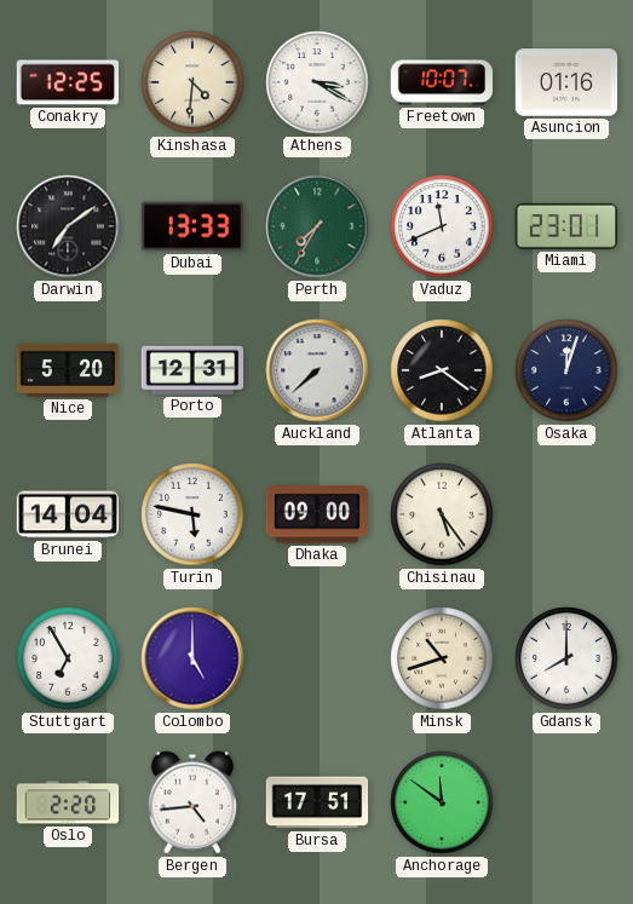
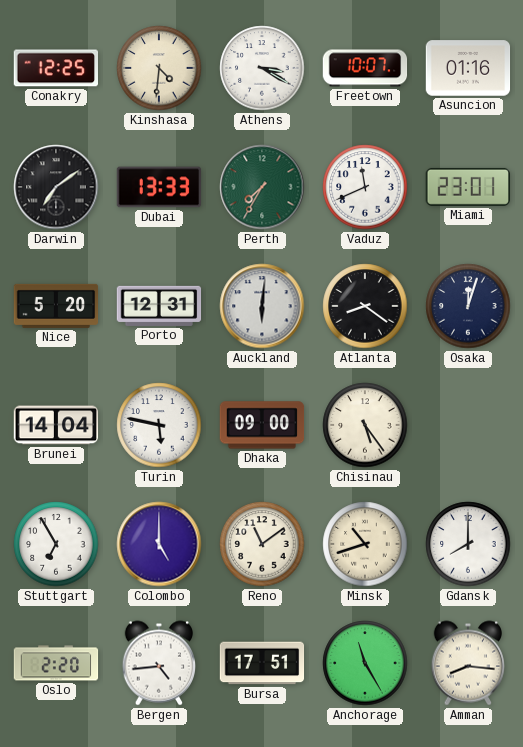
Auckland: 7:38 -> 6:01 (262, 306)
Reno: none -> 11:09 (262, 544)
Anchorage: 11:51 -> 11:25 (365, 663)
Amman: none -> 8:16 (467, 663)
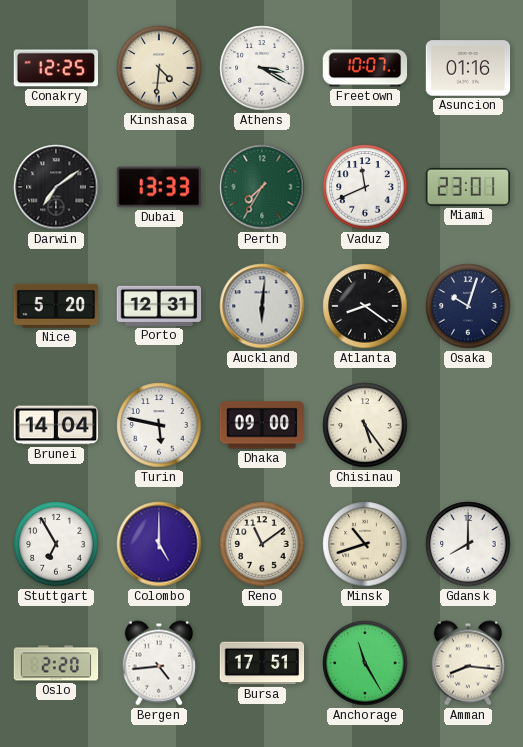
Osaka: 12:03 -> 10:03 (468, 306)
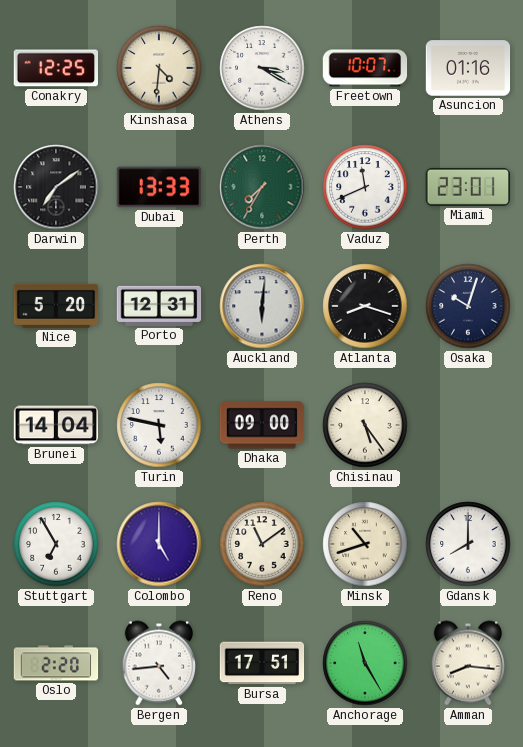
Atlanta: 8:21 -> 8:18 (365, 306)
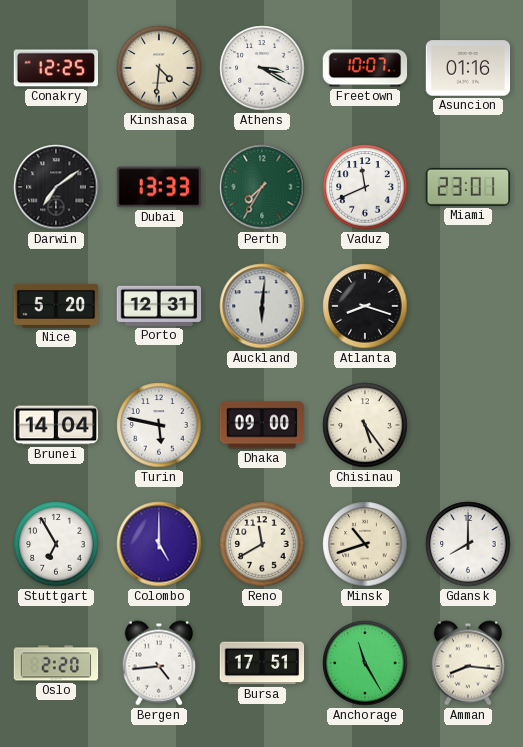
Osaka: 10:03 -> none (468, 306)
Reno: 11:09 -> 11:40 (262, 544)
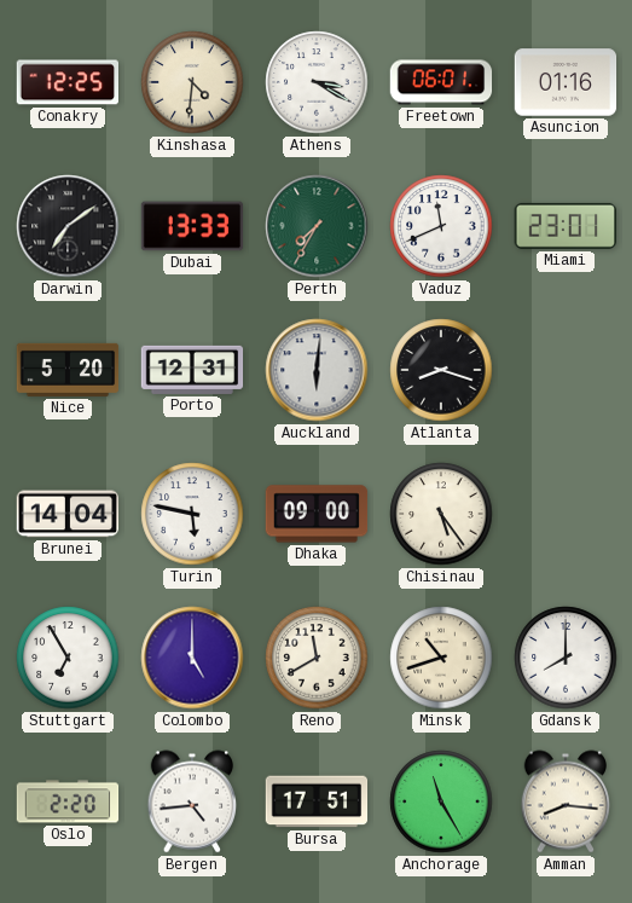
Freetown: 10:07 -> 06:01 (441, 82)
